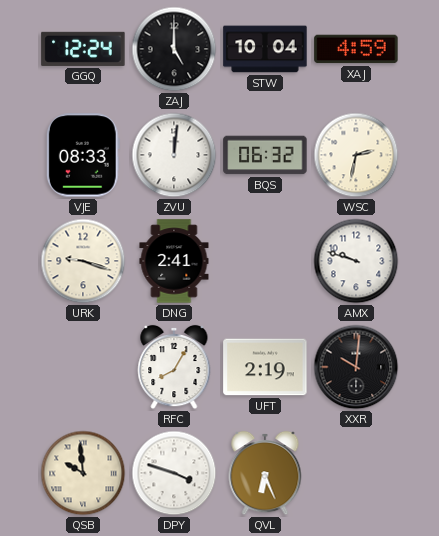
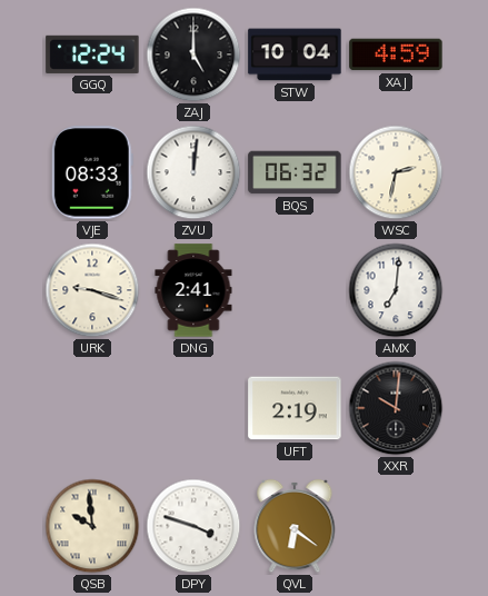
AMX: 9:48 -> 7:01 (396, 290)
RFC: 8:05 -> none (174, 367)
QVL: 6:26 -> 6:21 (295, 526)
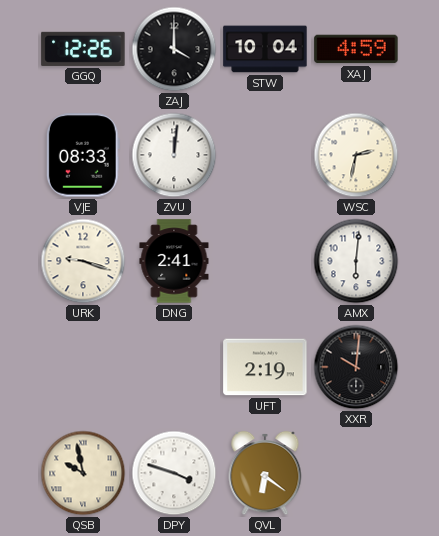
GGQ: 12:24 -> 12:26 (83, 49)
ZAJ: 5:00 -> 4:00 (174, 49)
BQS: 06:32 -> none (295, 172)
AMX: 7:01 -> 6:01 (356, 261)
QSB: 9:59 -> 9:58 (83, 473)
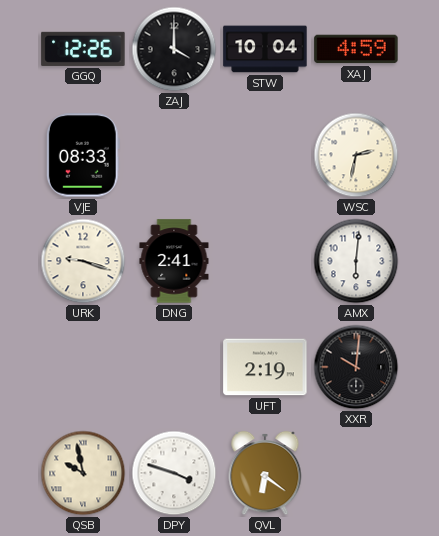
ZVU: 12:01 -> none (174, 155)
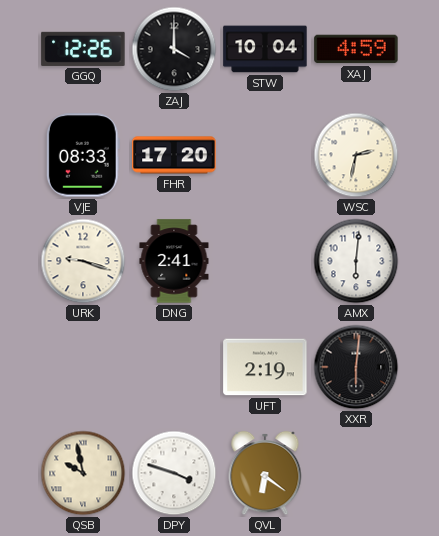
FHR: none -> 17:20 (174, 155)
XXR: 10:01 -> 6:01 (356, 367)
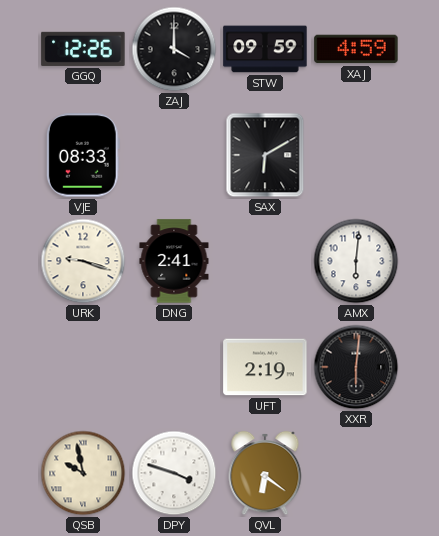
STW: 10:04 -> 09:59 (265, 49)
FHR: 17:20 -> none (174, 155)
SAX: none -> 6:10 (265, 155)
WSC: 2:32 -> none (356, 155)
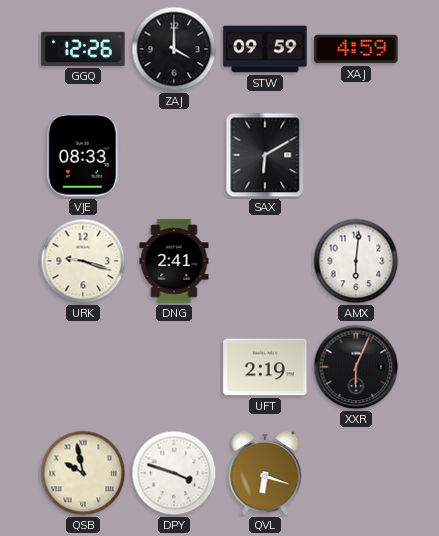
XXR: 6:01 -> 6:04 (356, 367)
QVL: 6:21 -> 6:18 (265, 473)
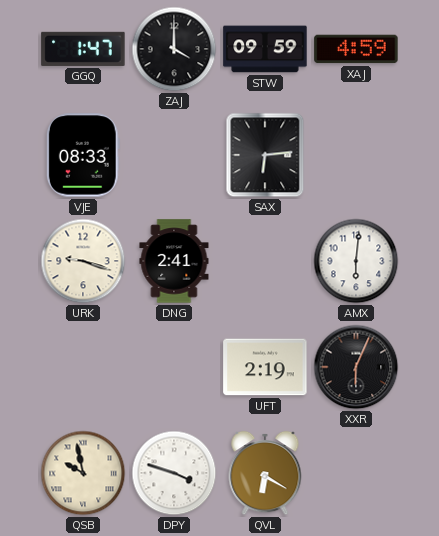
GGQ: 12:26 -> 1:47 (83, 49)
SAX: 6:10 -> 6:14 (265, 155)
QVL: 6:18 -> 6:20 (265, 473)
